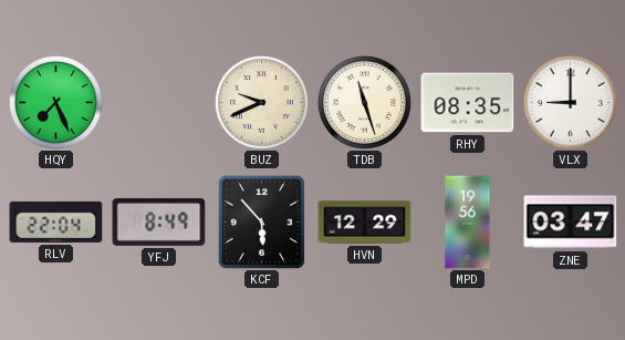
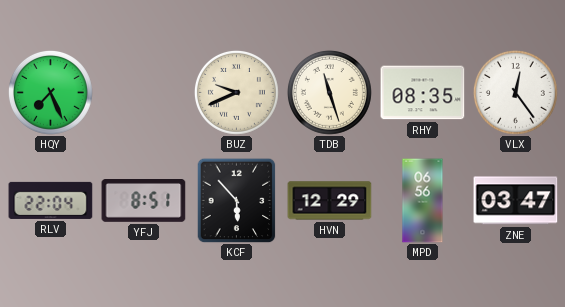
VLX: 9:00 -> 12:24 (515, 92)
YFJ: 8:49 -> 8:51 (144, 201)
MPD: 19:56 -> 06:56 (423, 201)
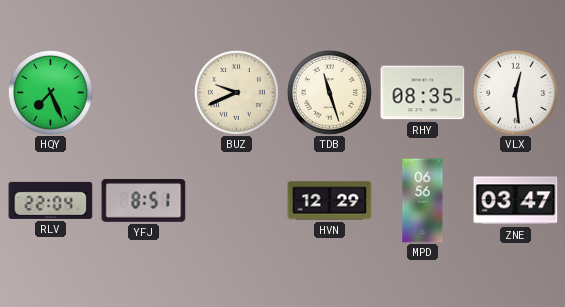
VLX: 12:24 -> 12:29 (515, 92)
KCF: 5:53 -> none (237, 200)
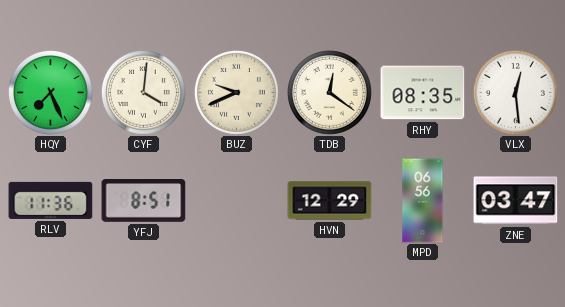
CYF: none -> 4:01 (143, 92)
TDB: 11:27 -> 12:21 (329, 92)
RLV: 22:04 -> 11:36 (51, 200)
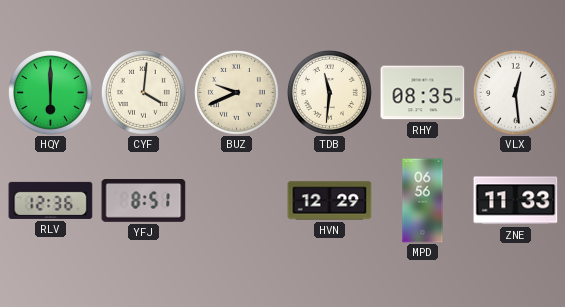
HQY: 7:26 -> 6:00 (50, 92)
TDB: 12:21 -> 11:31 (329, 92)
RLV: 11:36 -> 12:36 (51, 200)
ZNE: 03:47 -> 11:33 (516, 201)
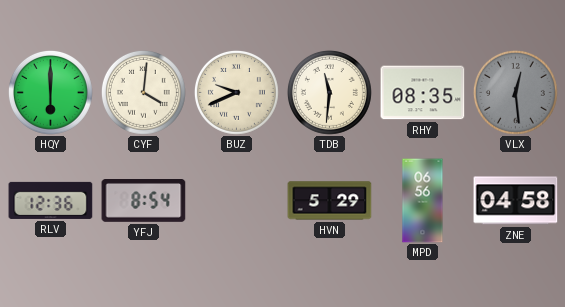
VLX dial: white -> grey (515, 92)
YFJ: 8:51 -> 8:54 (144, 201)
HVN: 12:29 -> 5:29 (330, 201)
ZNE: 11:33 -> 04:58 (516, 201)
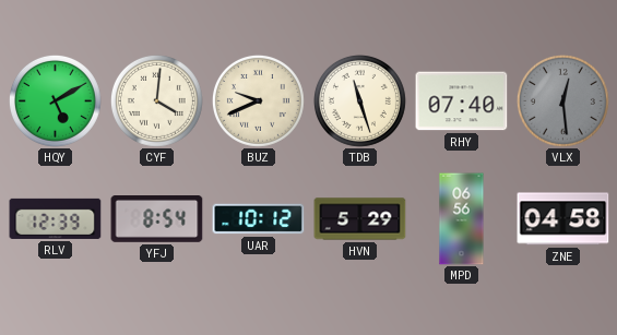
HQY: 6:00 -> 5:10 (55, 100)
TDB: 11:31 -> 11:27 (359, 100)
RHY: 08:35 -> 07:40 (462, 101)
RLV: 12:36 -> 12:39 (56, 218)
UAR: none -> 10:12 (259, 219)
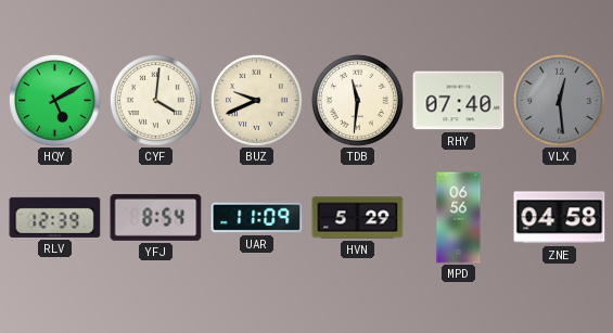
TDB: 11:27 -> 11:31 (357, 100)
UAR: 10:12 -> 11:09 (257, 218)
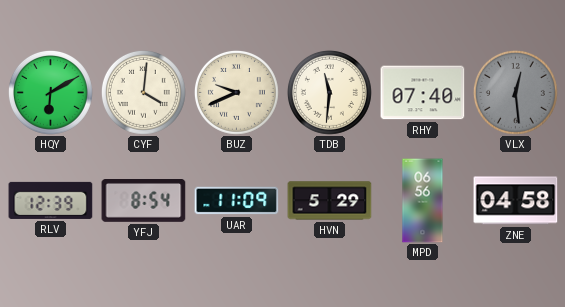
HQY: 5:10 -> 6:10 (50, 92)
